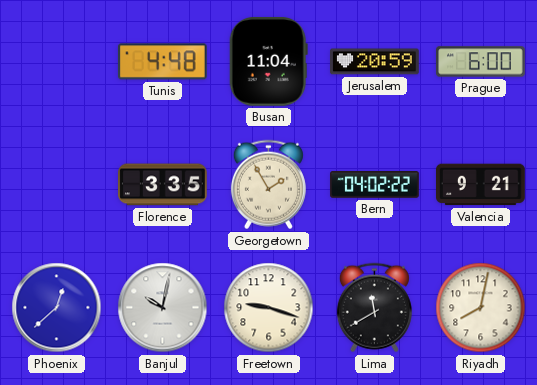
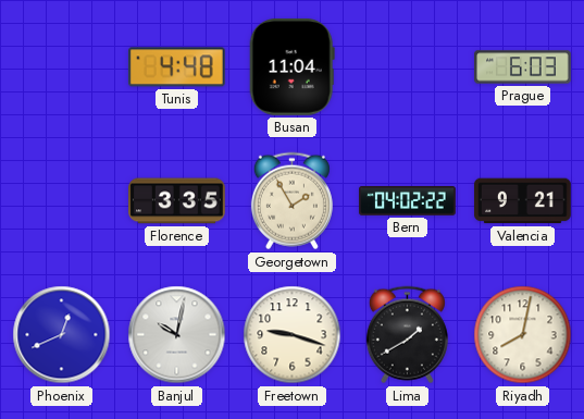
Jerusalem: 20:59 -> none (375, 62)
Prague: 6:00 -> 6:03 (523, 67)
Phoenix: 12:38 -> 12:41 (62, 335)
Lima: 11:40 -> 1:40 (407, 335)
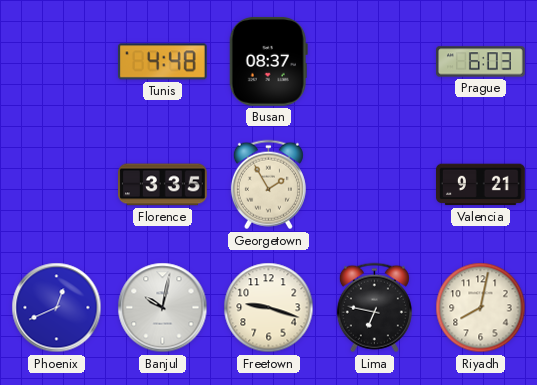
Busan: 11:04 -> 08:37 (268, 61)
Bern: 04:02 -> none (408, 201)
Lima: 1:40 -> 6:47 (374, 308)
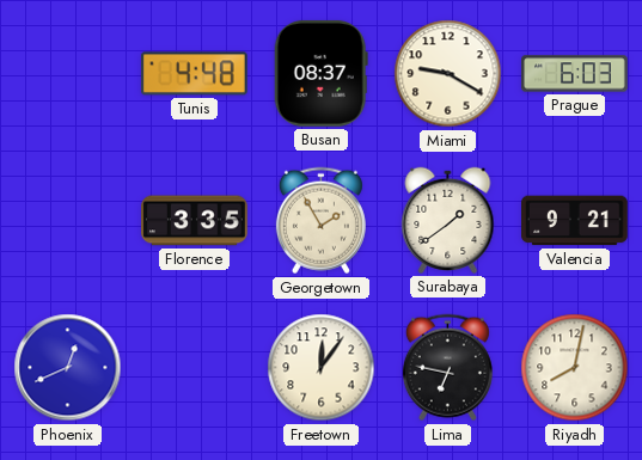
Miami: none -> 9:20 (448, 74)
Surabaya: none -> 1:39 (448, 220)
Banjul: 10:02 -> none (163, 308)
Freetown: 9:18 -> 12:06 (322, 368)
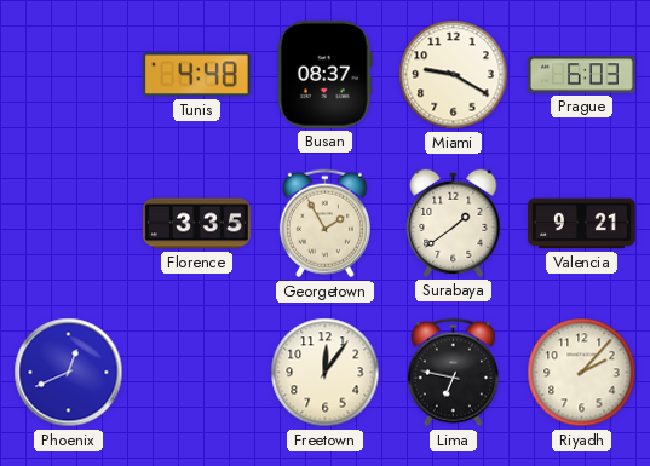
Riyadh: 8:02 -> 2:07 (582, 373)
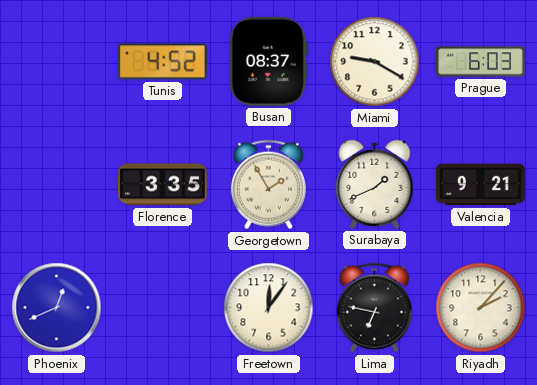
Tunis: 4:48 -> 4:52 (162, 62)
Surabaya: 1:39 -> 1:41 (375, 184)
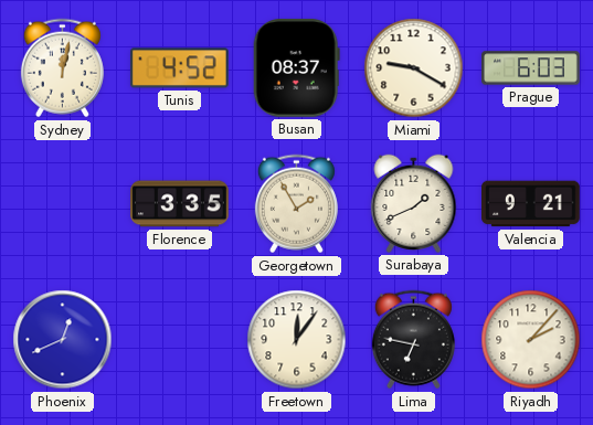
Sydney: none -> 12:02 (62, 68)
